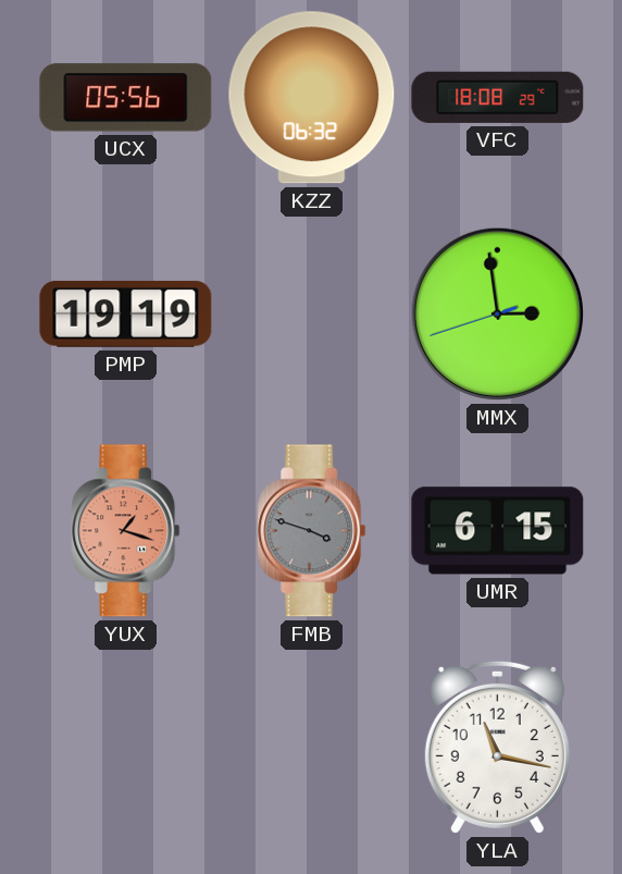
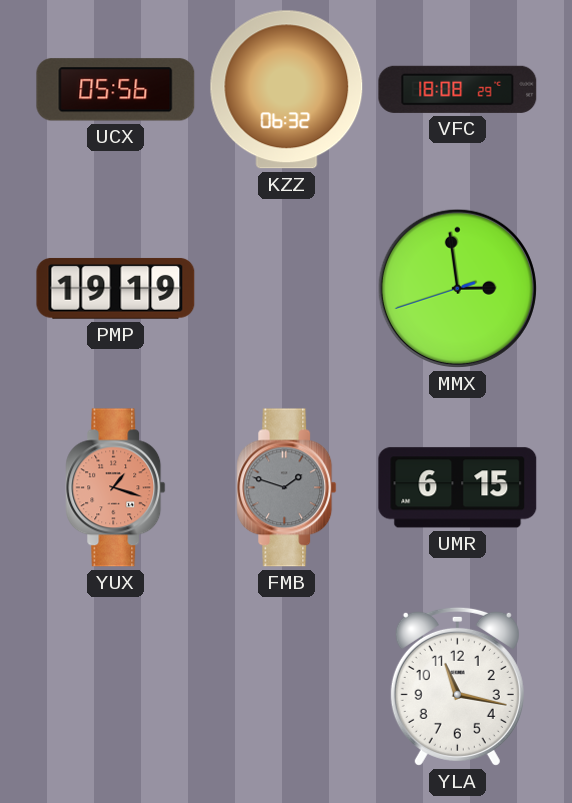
FMB: 3:48 -> 1:48 (287, 488)
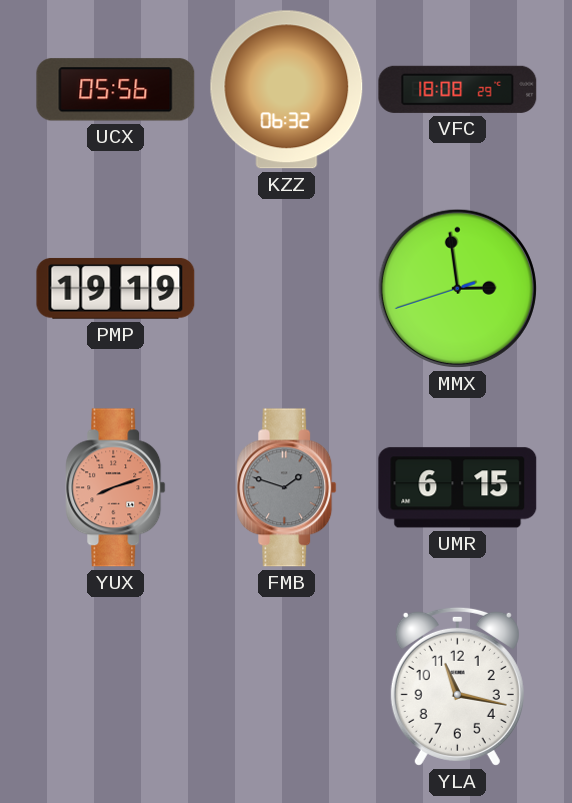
YUX: 1:18 -> 8:12 (116, 488)
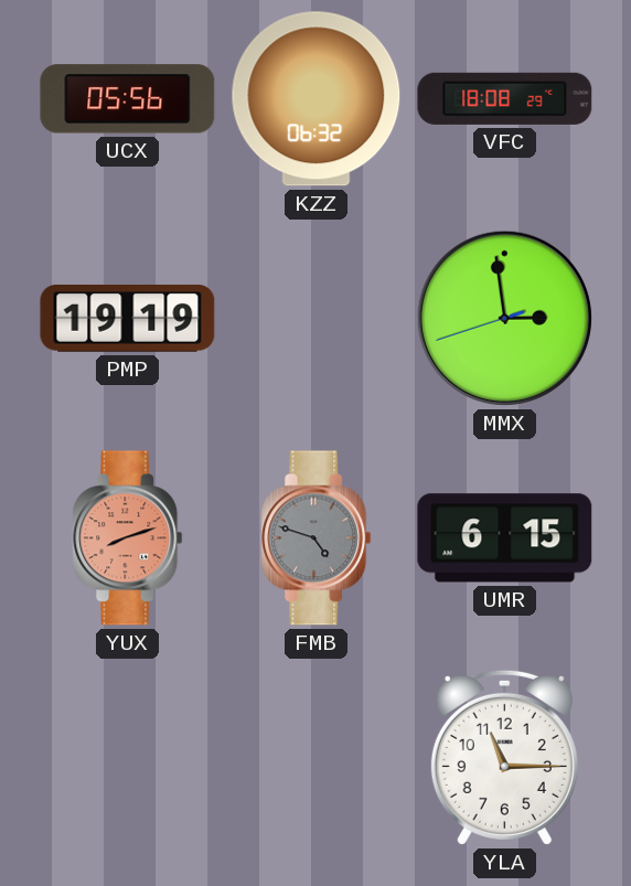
FMB: 1:48 -> 4:48 (317, 538)
YLA: 11:17 -> 11:15 (504, 757)
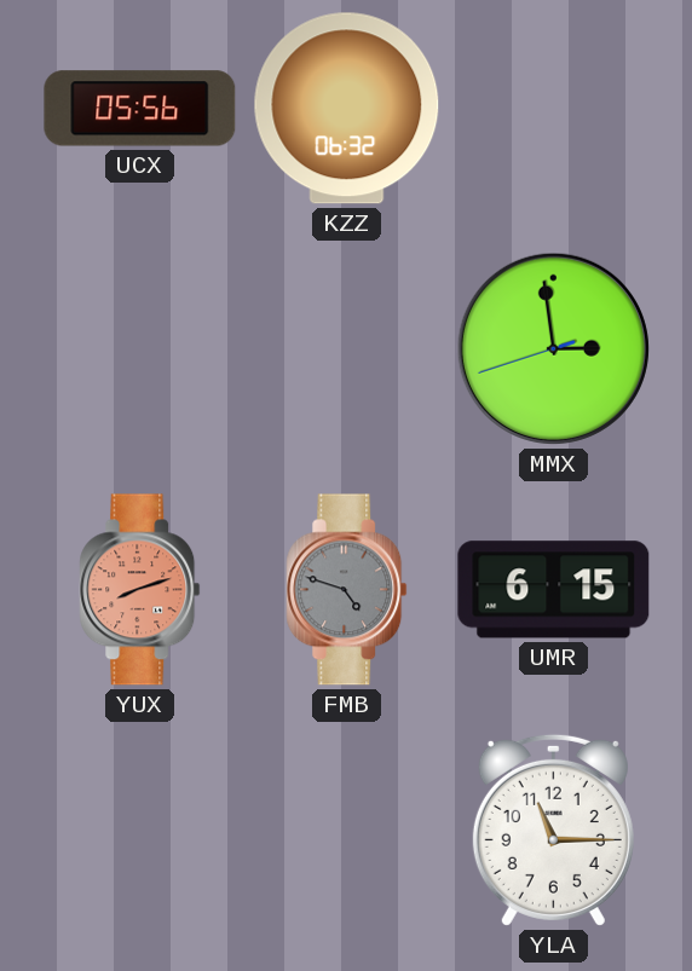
VFC: 18:08 -> none (505, 98)
PMP: 19:19 -> none (128, 319)
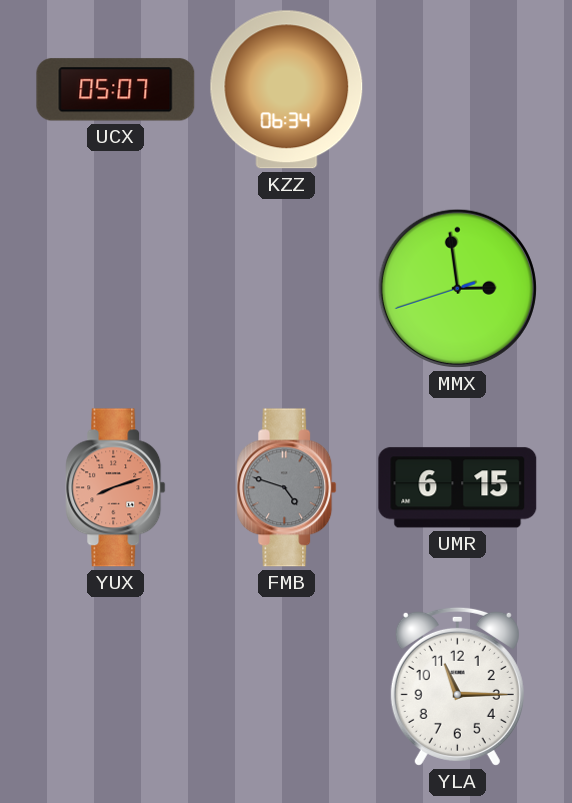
UCX: 05:56 -> 05:07 (116, 90)
KZZ: 06:32 -> 06:34 (287, 90)
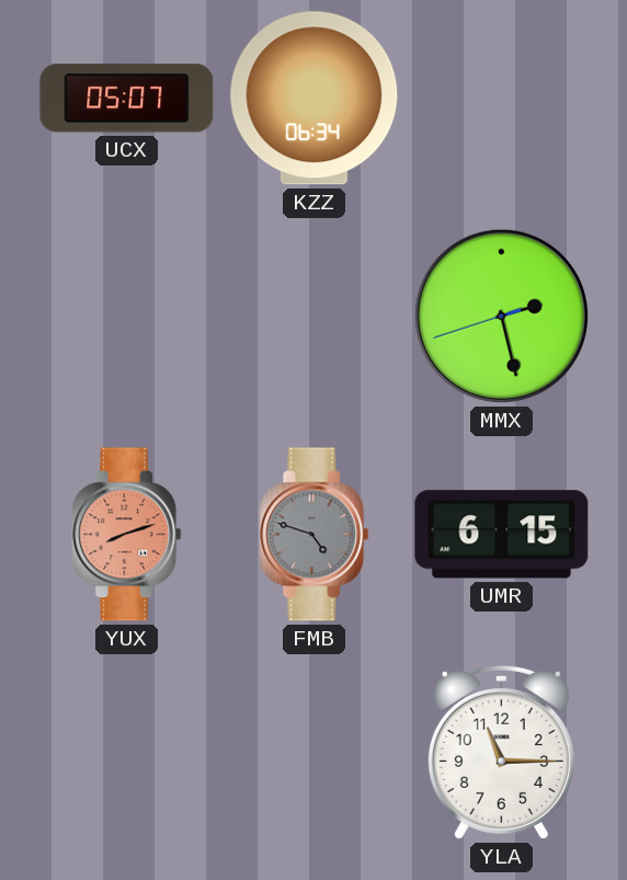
MMX: 2:58 -> 2:27 (501, 316)
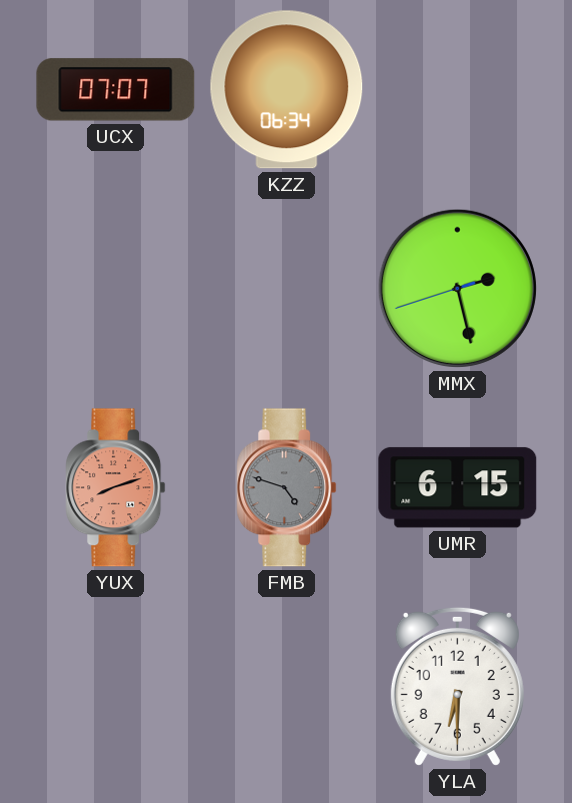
UCX: 05:07 -> 07:07 (116, 90)
YLA: 11:15 -> 6:30 (457, 686)
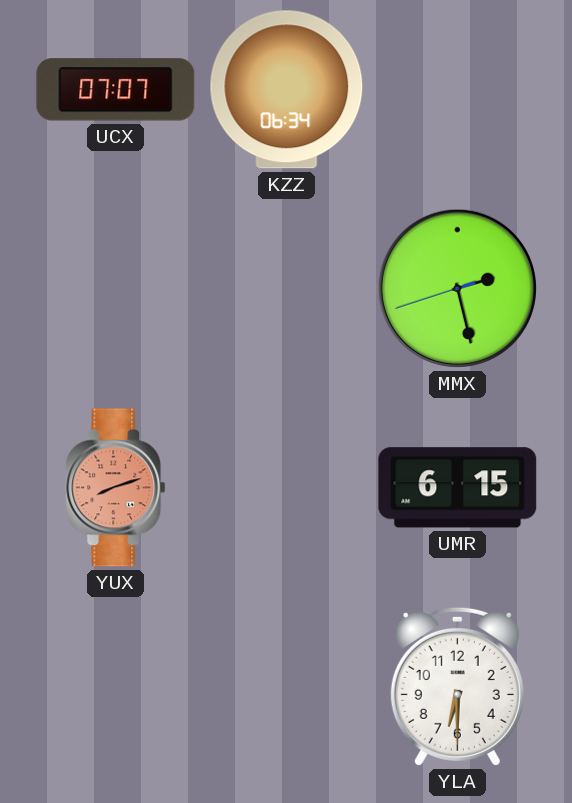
FMB: 4:48 -> none (287, 488)
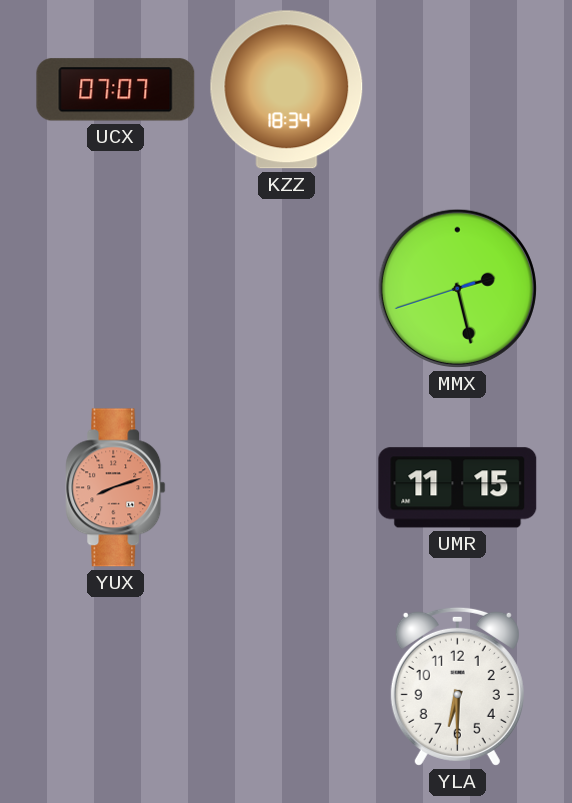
KZZ: 06:34 -> 18:34 (287, 90)
UMR: 6:15 -> 11:15 (458, 488)
